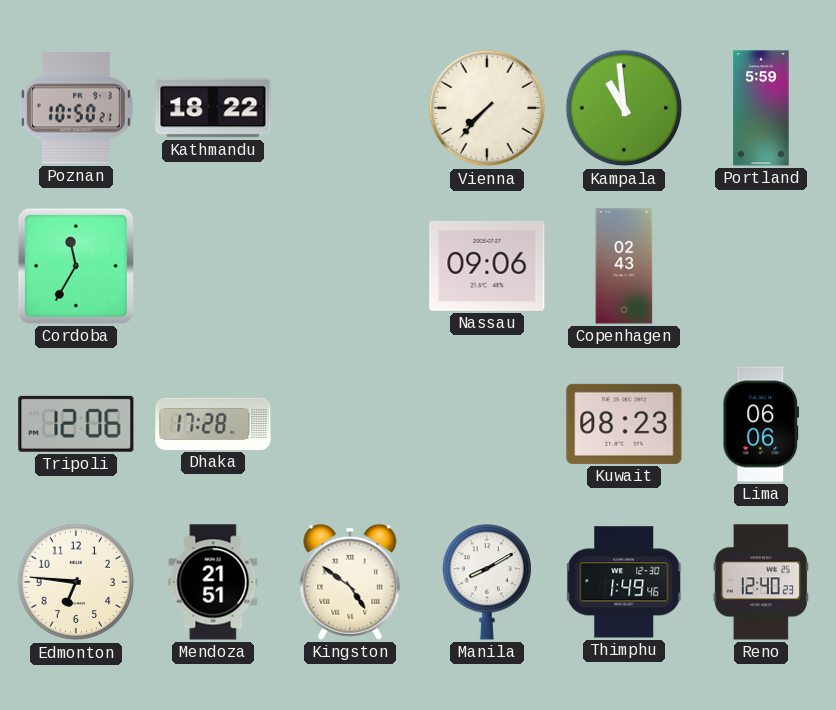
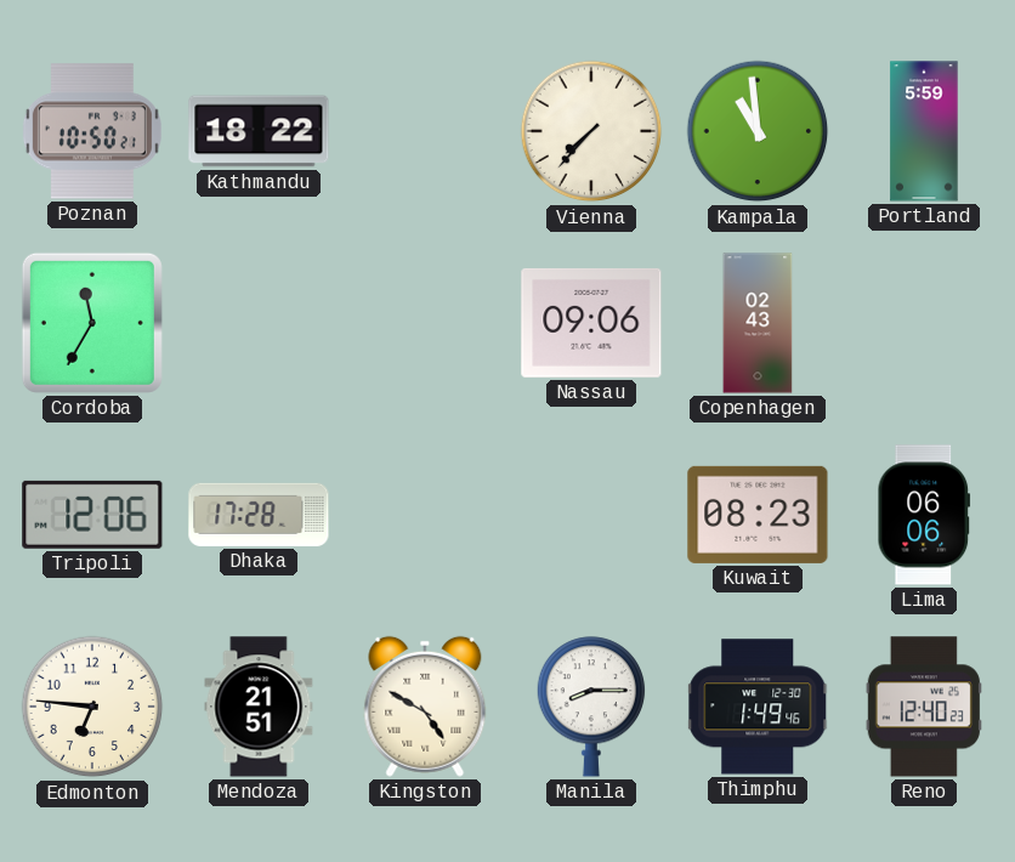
Kingston: 4:51 -> 4:50 (425, 707)
Manila: 8:10 -> 8:15 (591, 707)
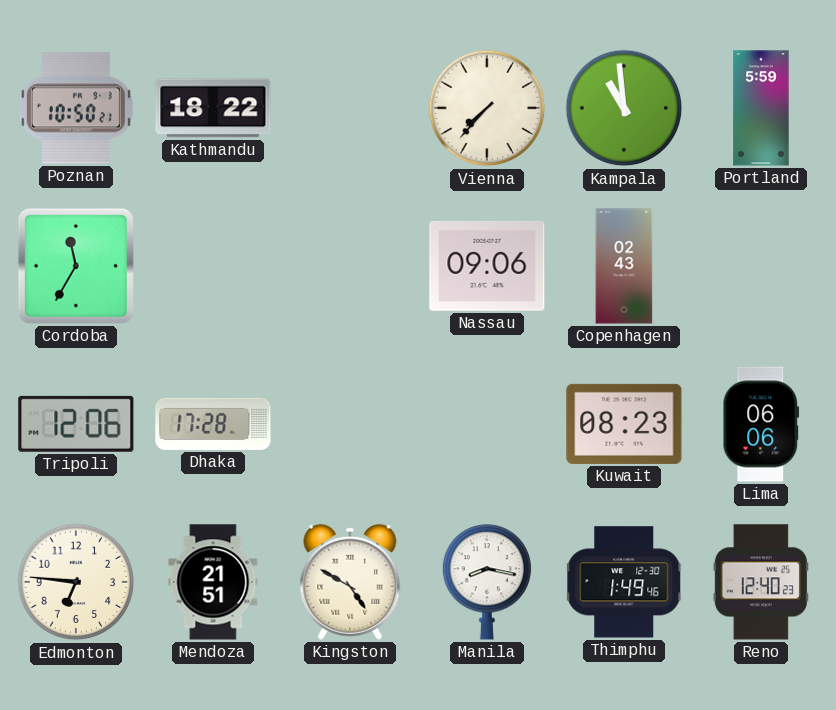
Manila: 8:15 -> 8:17 (487, 582)
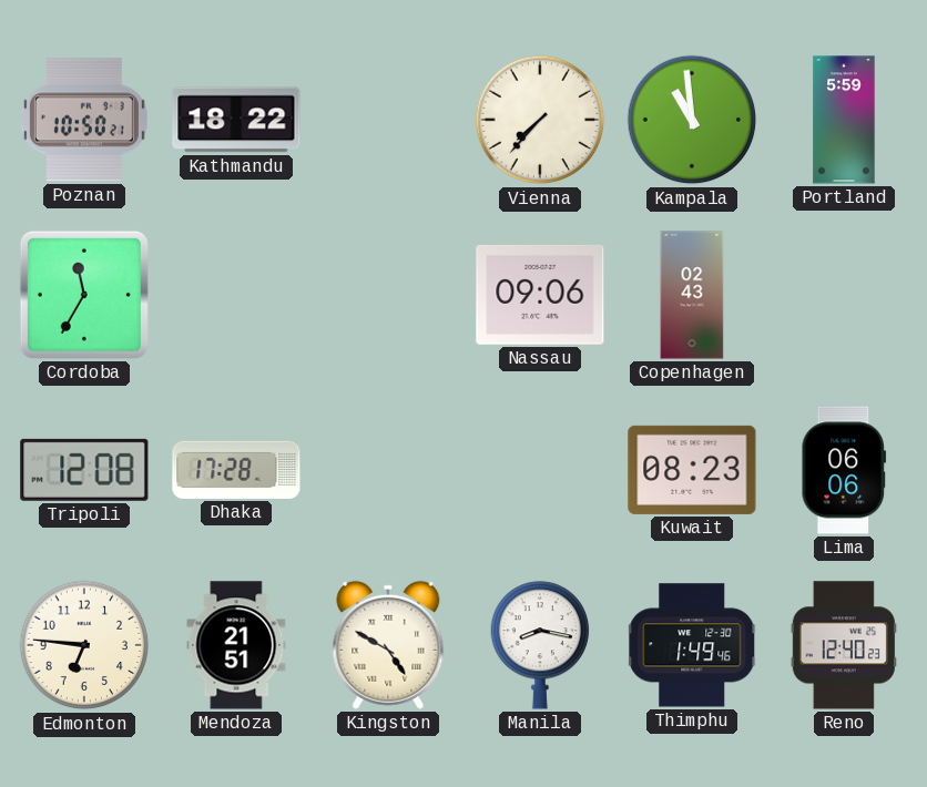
Tripoli: 12:06 -> 12:08 (84, 470)
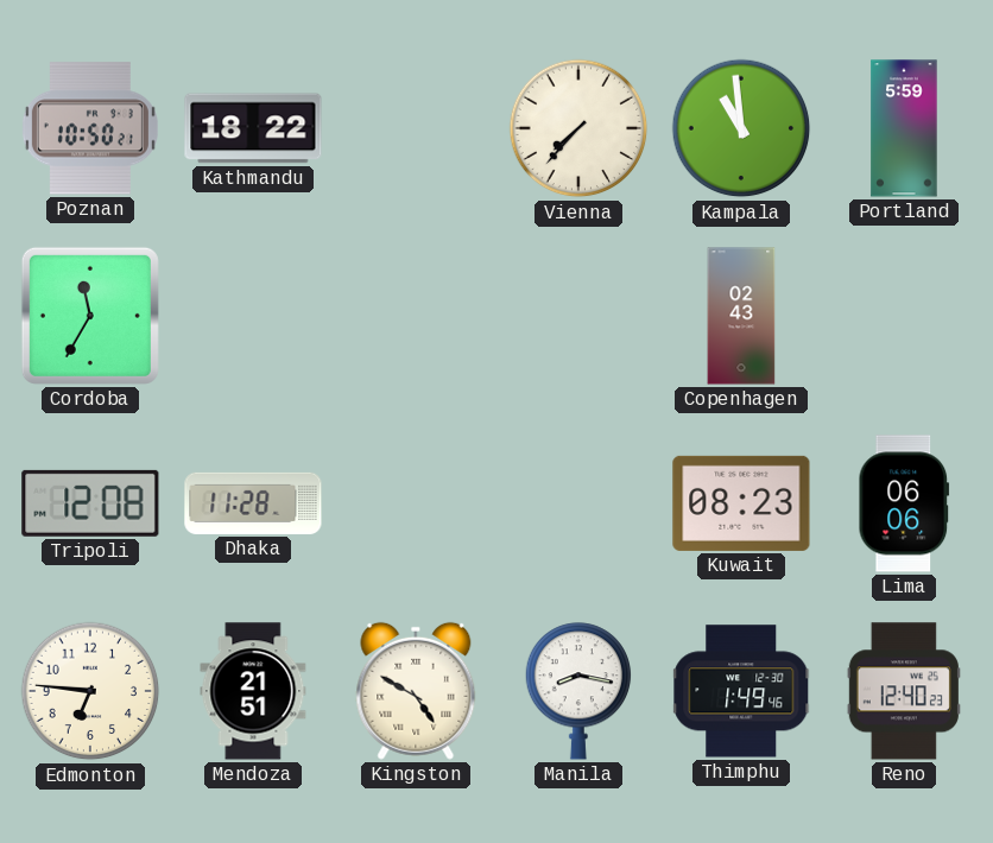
Nassau: 09:06 -> none (540, 295)
Dhaka: 17:28 -> 11:28 (253, 503)
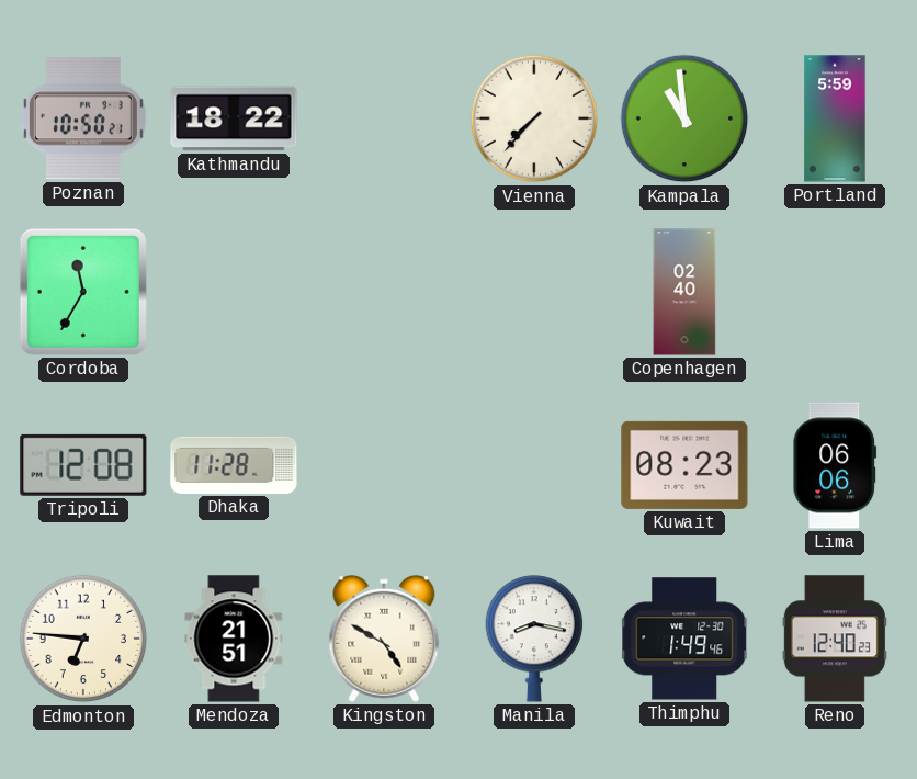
Copenhagen: 02:43 -> 02:40 (684, 292)
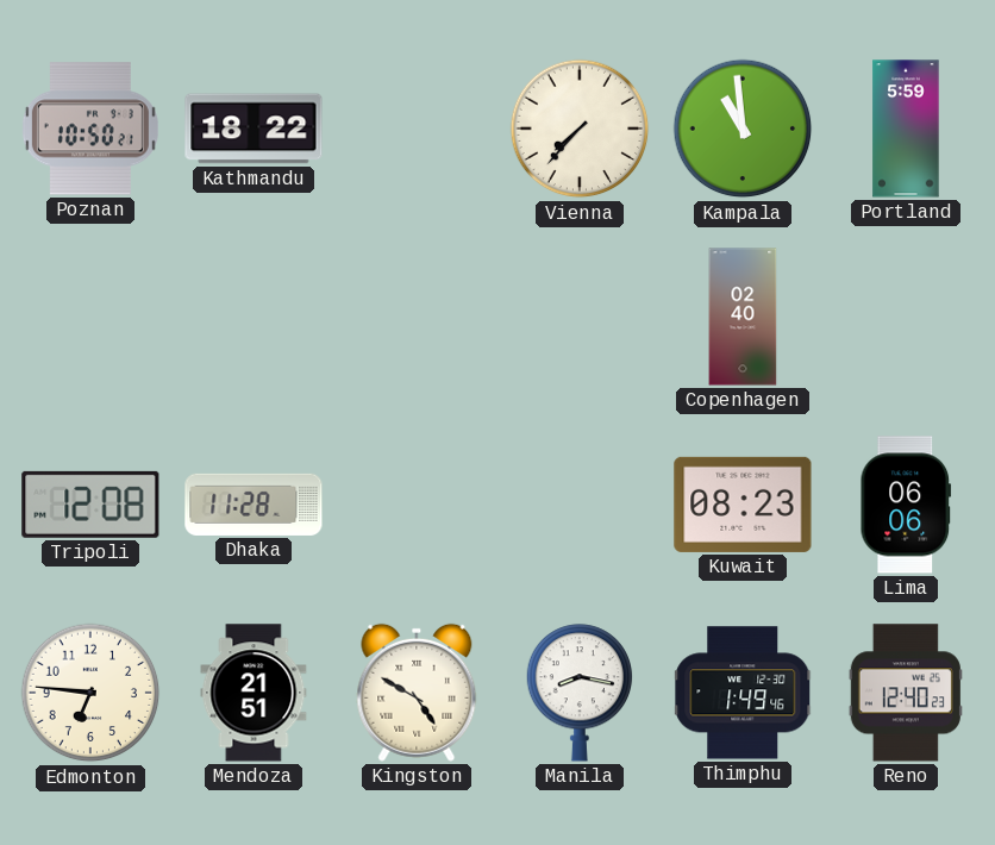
Cordoba: 11:35 -> none (83, 292)
